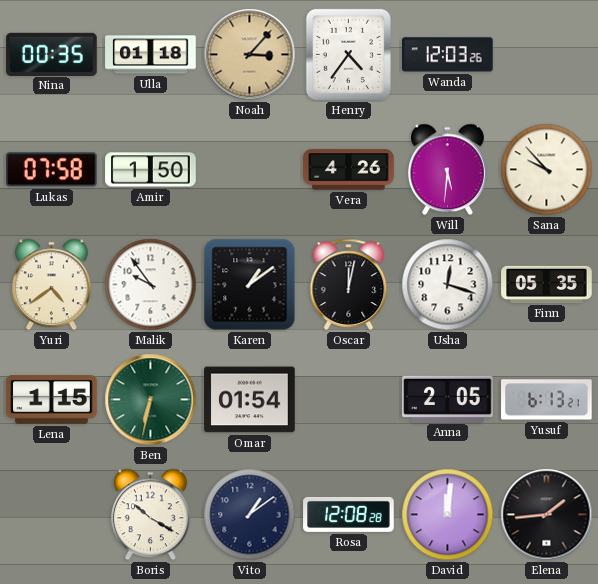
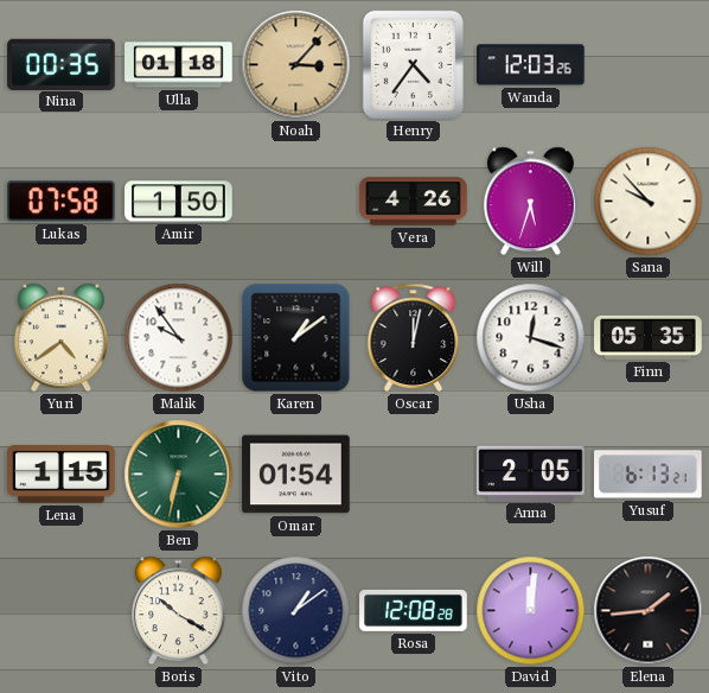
Will: 5:31 -> 5:33 (530, 202)
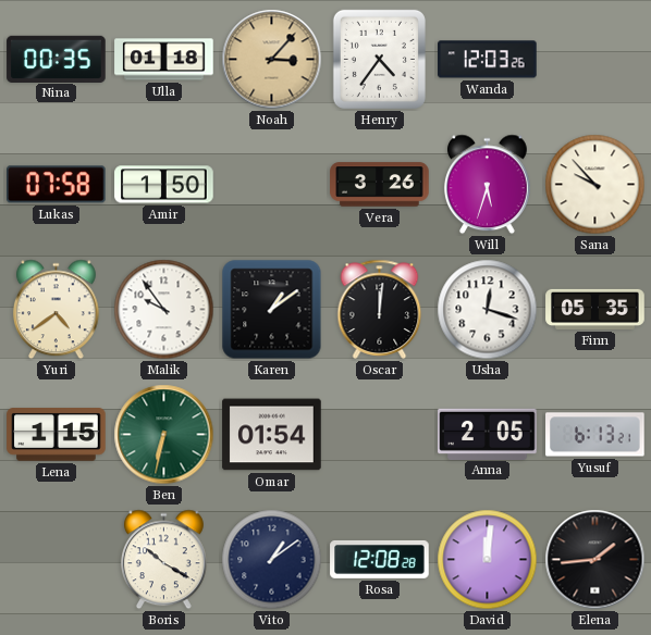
Vera: 4:26 -> 3:26 (380, 185)
Oscar: 12:02 -> 12:01 (380, 309)
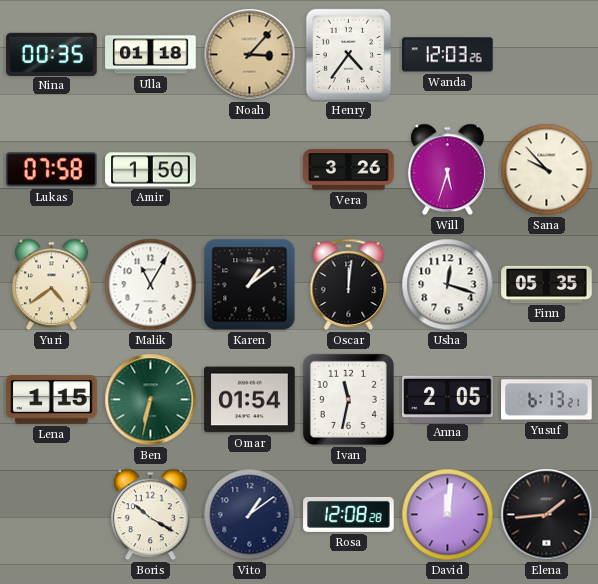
Malik: 9:54 -> 11:05 (151, 285)
Ivan: none -> 11:32 (348, 399)
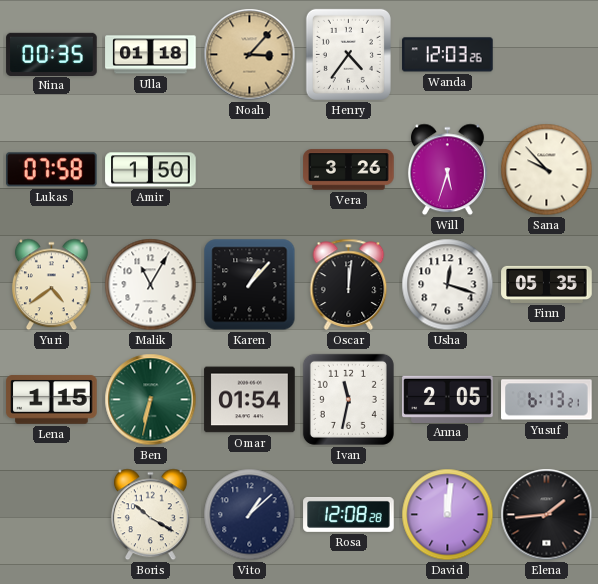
Karen: 1:09 -> 1:07 (250, 285)
Vito: 1:09 -> 1:08 (250, 515)
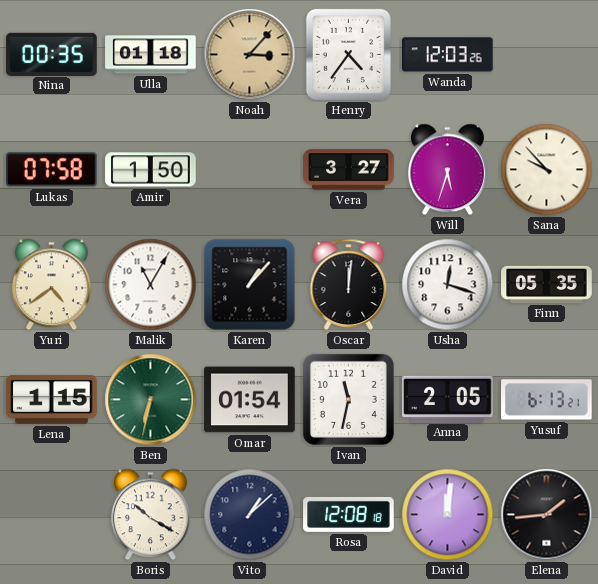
Vera: 3:26 -> 3:27 (349, 170)
Rosa: 12:08:28 -> 12:08:18 (349, 514)
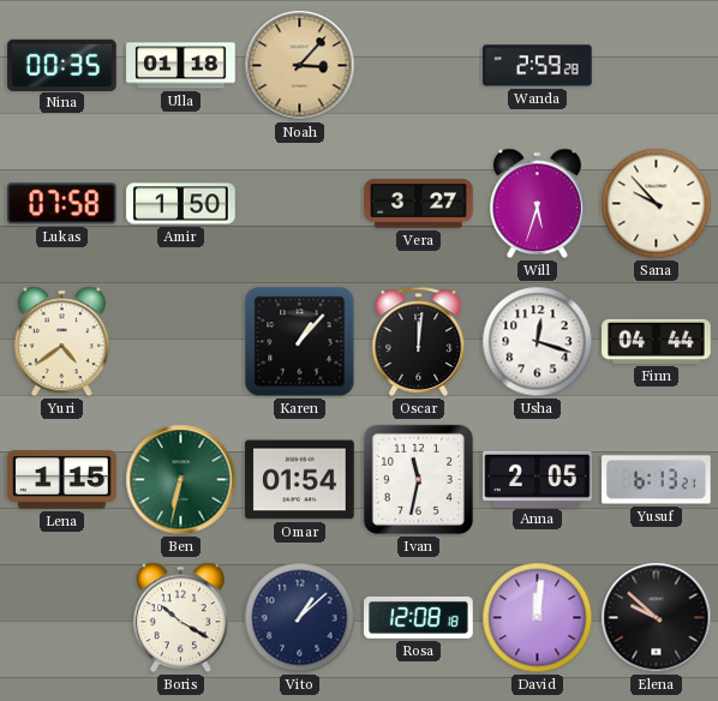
Henry: 4:36 -> none (348, 54)
Wanda: 12:03 -> 2:59 (538, 66)
Malik: 11:05 -> none (151, 285)
Finn: 05:35 -> 04:44 (657, 341)
Elena: 1:44 -> 9:52 (657, 618)
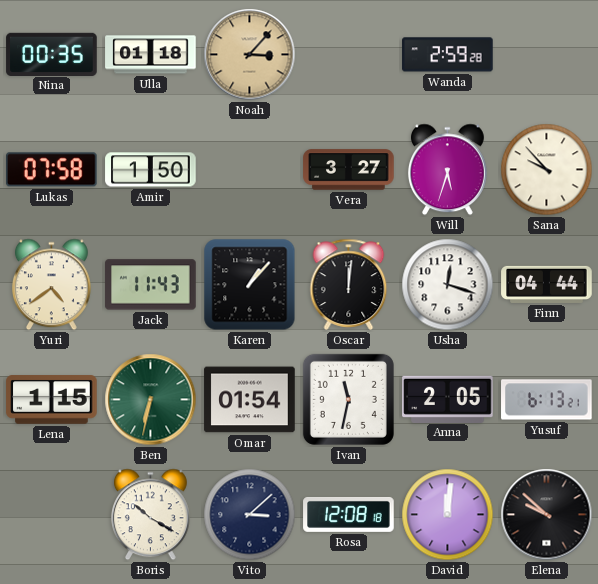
Jack: none -> 11:43 (151, 285)
Vito: 1:08 -> 3:08 (250, 515)
